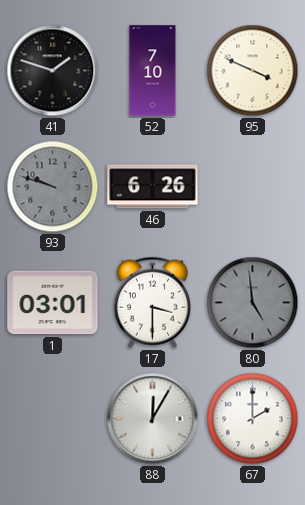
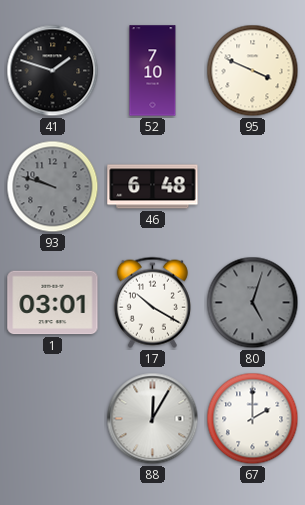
46: 6:26 -> 6:48 (153, 187)
17: 3:30 -> 10:20 (152, 302)
80: 4:59 -> 5:03 (253, 303)
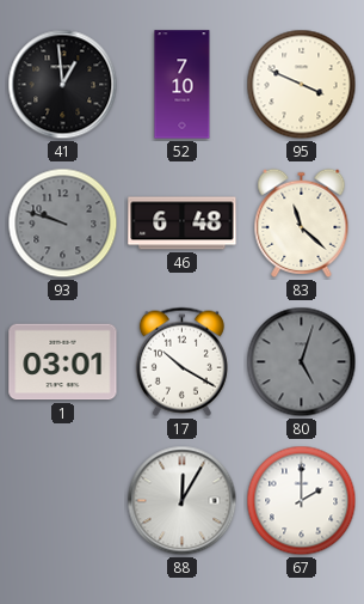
41: 1:48 -> 12:59 (63, 85)
83: none -> 11:22 (302, 222)
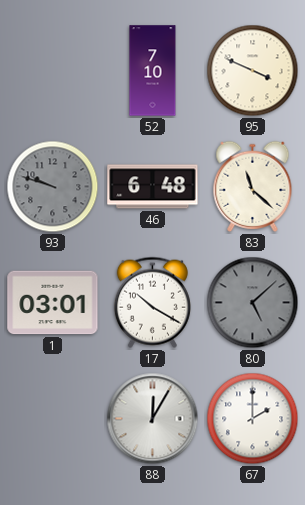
41: 12:59 -> none (63, 85)
80: 5:03 -> 5:08 (253, 303)
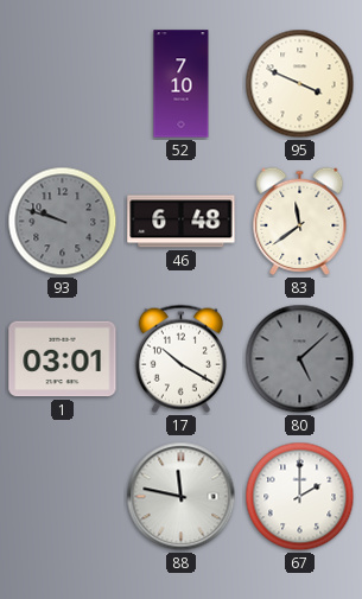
83: 11:22 -> 11:39 (300, 221)
88: 12:05 -> 11:47 (182, 497)
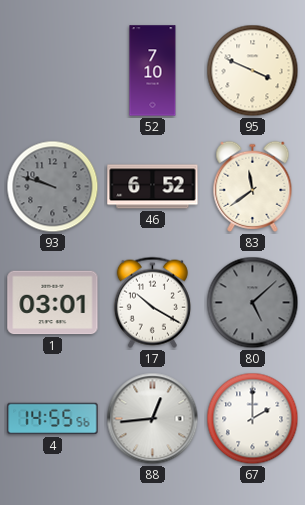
46: 6:48 -> 6:52 (153, 187)
4: none -> 14:55 (53, 419)
88: 11:47 -> 12:44 (153, 419)
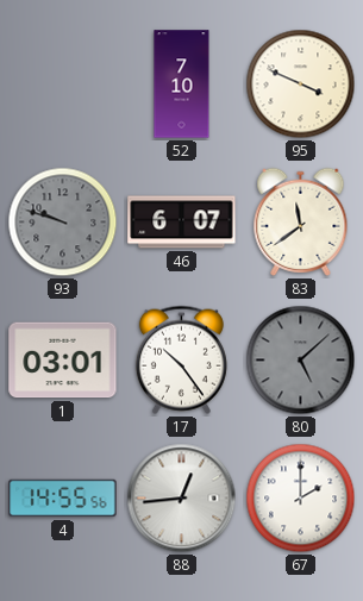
46: 6:52 -> 6:07 (182, 223)
17: 10:20 -> 10:24 (181, 359)
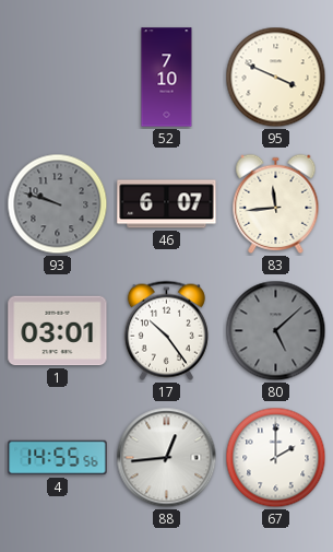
83: 11:39 -> 11:44 (276, 203)
